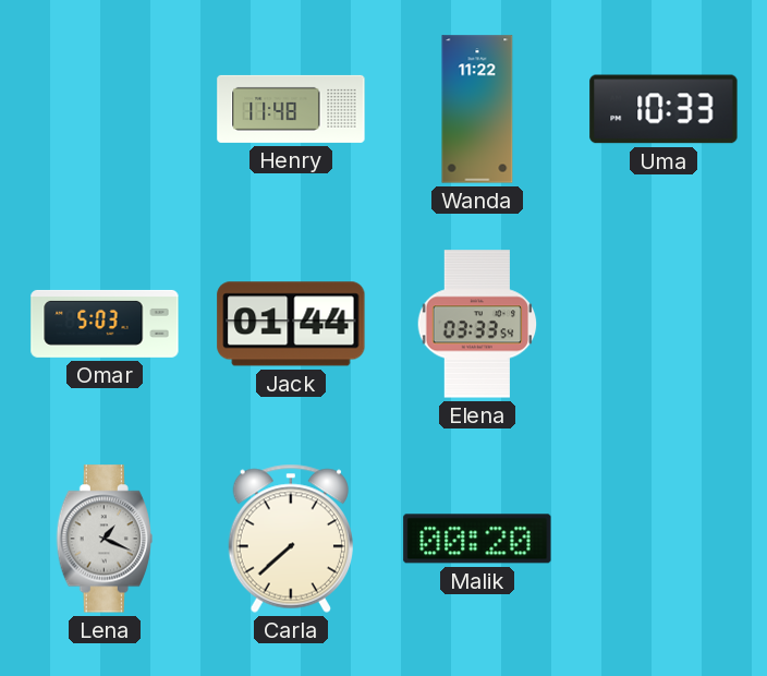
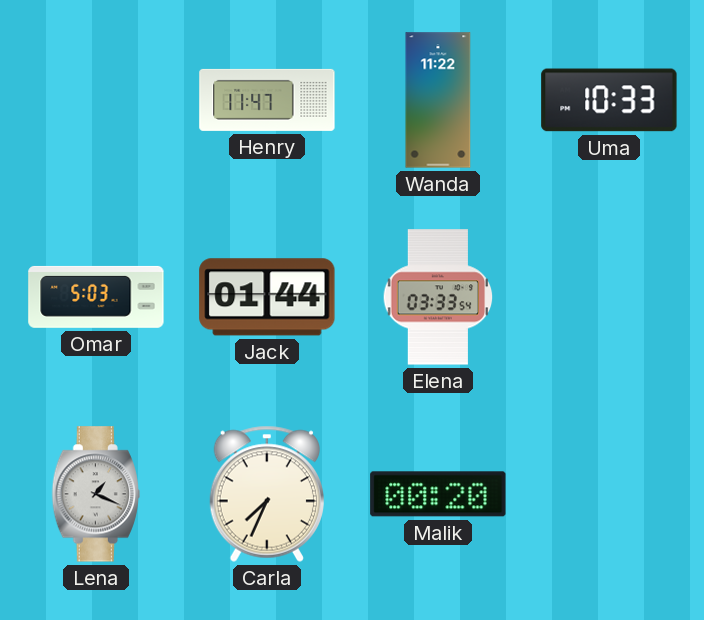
Henry: 11:48 -> 11:47 (267, 100)
Carla: 7:38 -> 7:34 (266, 494)
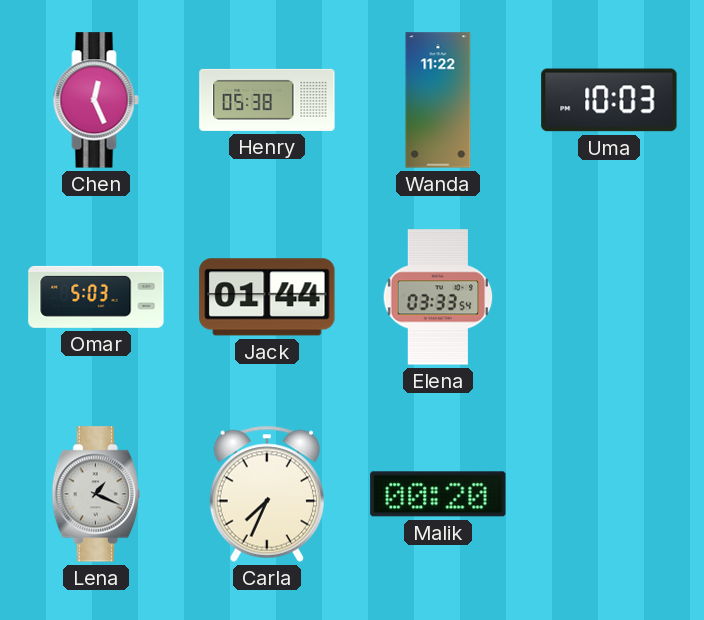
Chen: none -> 12:26 (96, 100)
Henry: 11:47 -> 05:38 (267, 100)
Uma: 10:33 -> 10:03 (609, 100)
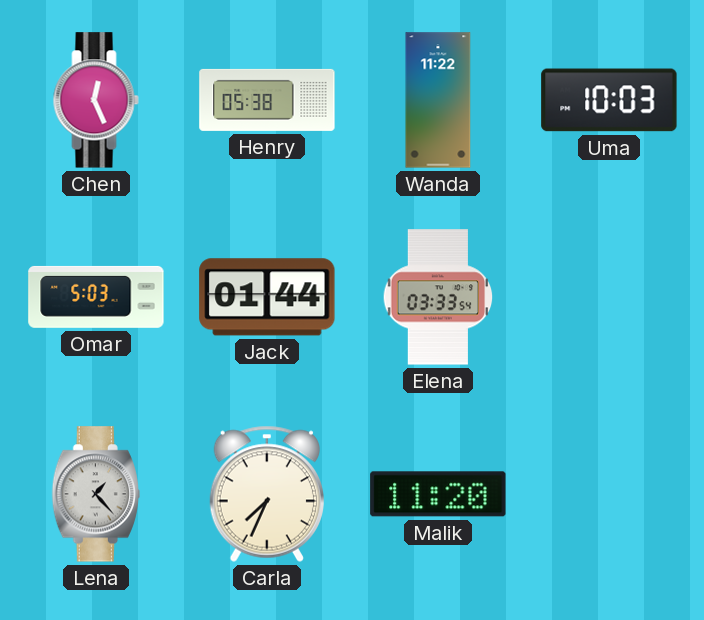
Lena: 1:19 -> 1:23 (96, 494)
Malik: 00:20 -> 11:20 (438, 494)
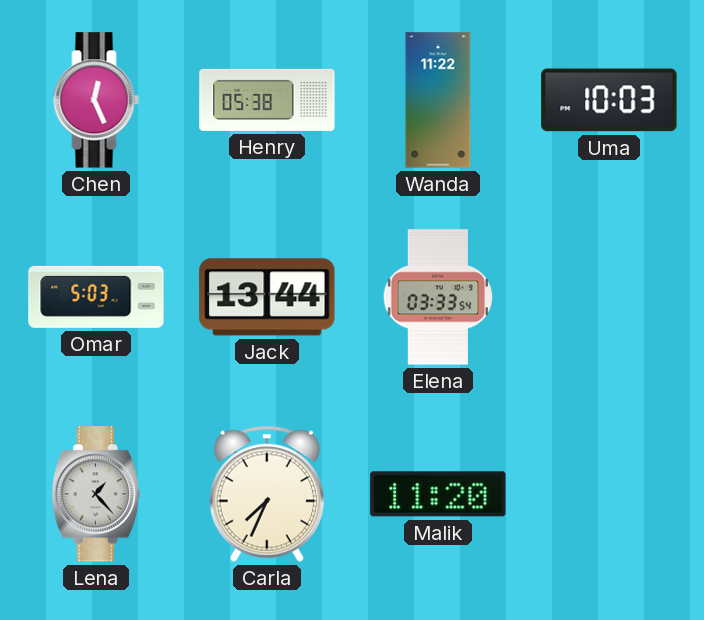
Jack: 01:44 -> 13:44 (267, 297)
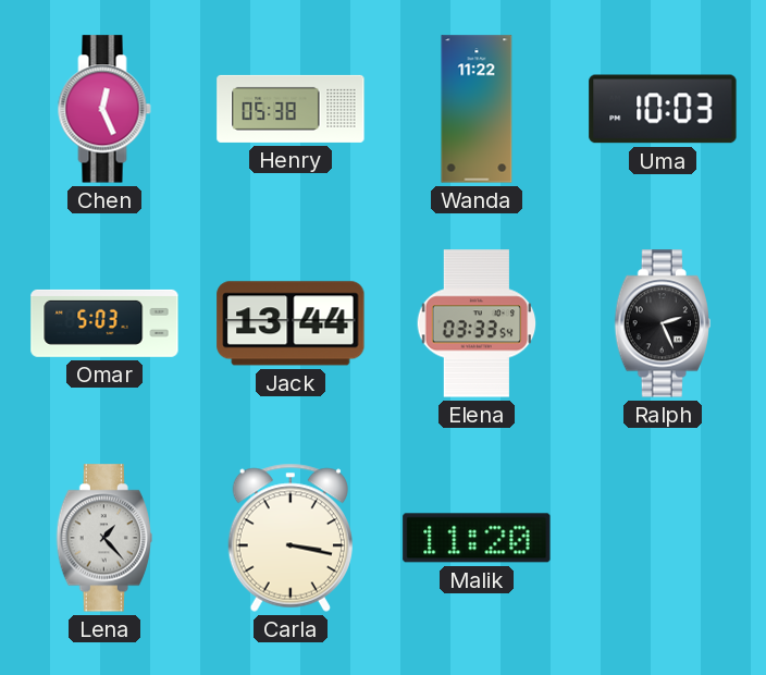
Ralph: none -> 2:26 (663, 323)
Carla: 7:34 -> 3:17 (289, 538)
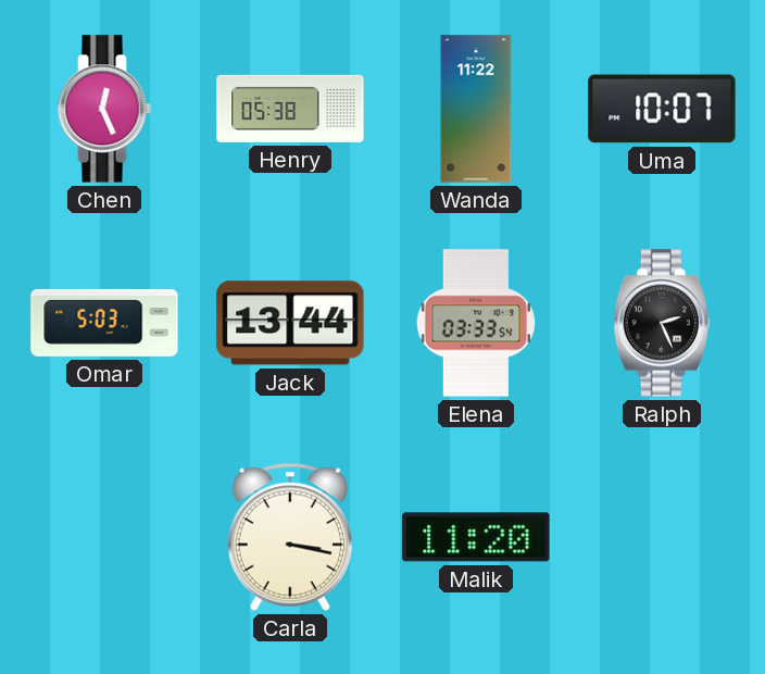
Uma: 10:03 -> 10:07 (662, 109)
Lena: 1:23 -> none (104, 538)
